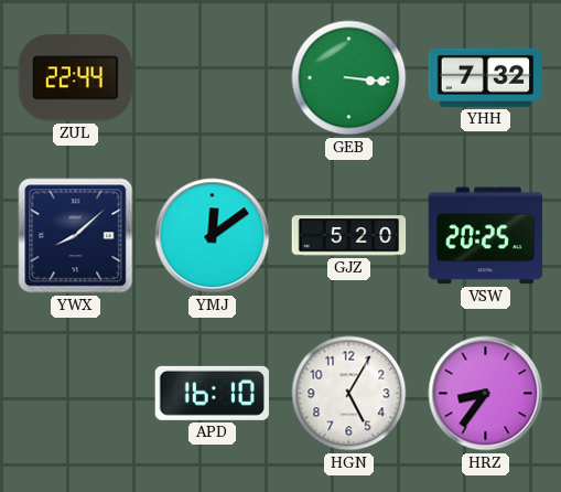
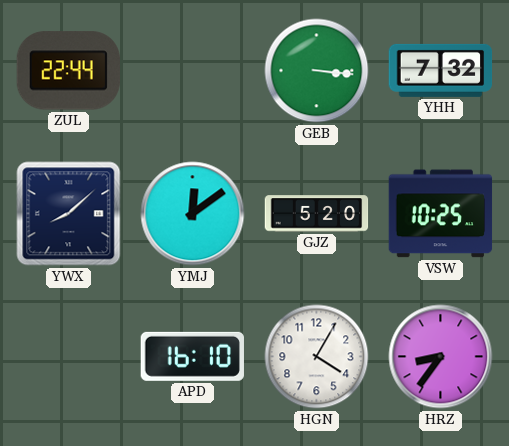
VSW: 20:25 -> 10:25 (441, 214)
HGN: 5:05 -> 4:05 (317, 357)
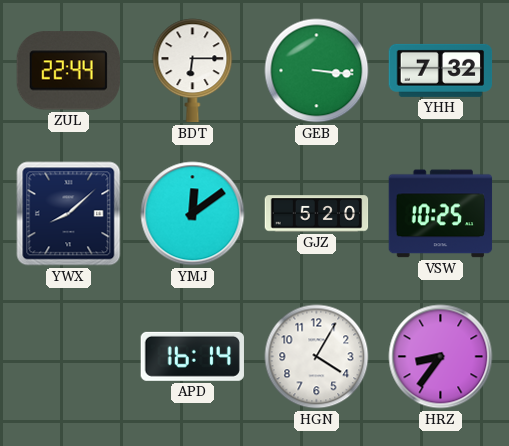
BDT: none -> 6:15 (193, 71)
APD: 16:10 -> 16:14 (192, 356)
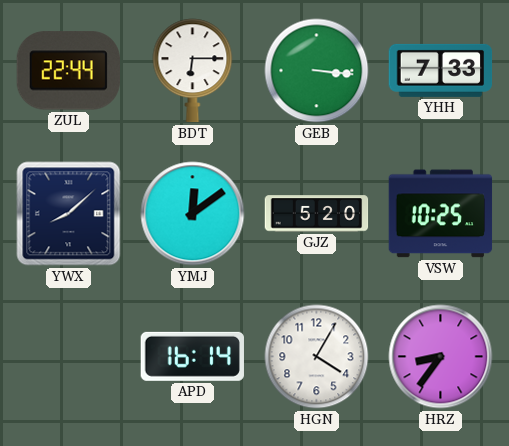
YHH: 7:32 -> 7:33 (441, 70)
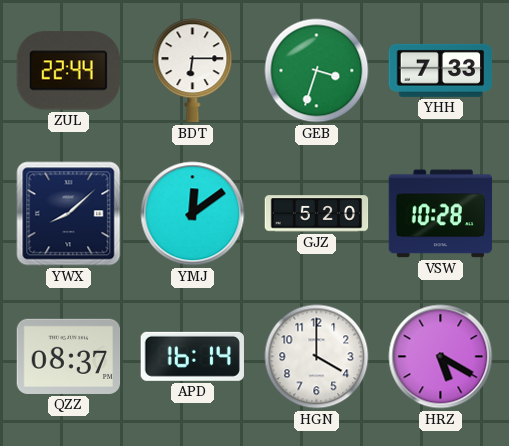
GEB: 3:16 -> 3:33 (317, 71)
VSW: 10:25 -> 10:28 (441, 214)
QZZ: none -> 08:37 (69, 356)
HGN: 4:05 -> 4:00 (317, 357)
HRZ: 8:36 -> 5:20 (441, 357)
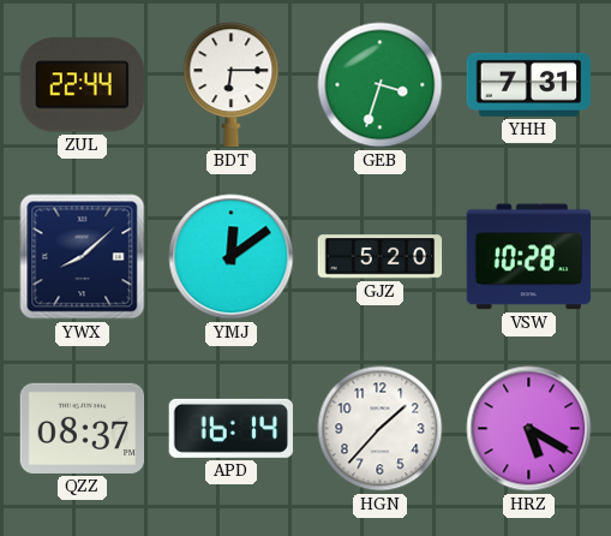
YHH: 7:33 -> 7:31 (529, 84)
HGN: 4:00 -> 1:37 (381, 429)
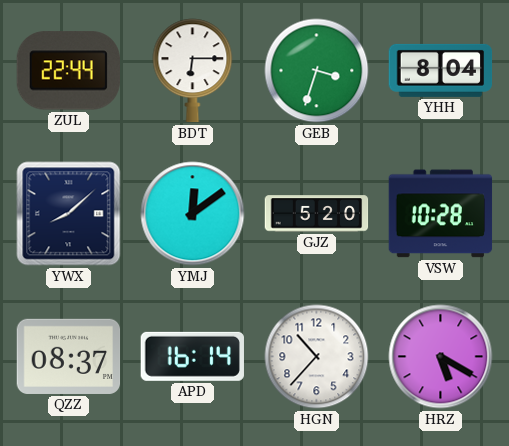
YHH: 7:31 -> 8:04 (441, 70)
HGN: 1:37 -> 10:37 (317, 357)
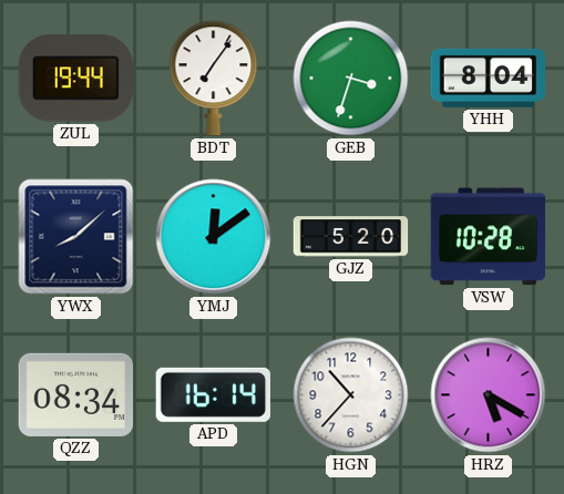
ZUL: 22:44 -> 19:44 (75, 79)
BDT: 6:15 -> 7:06 (214, 79)
QZZ: 08:37 -> 08:34 (76, 394)
